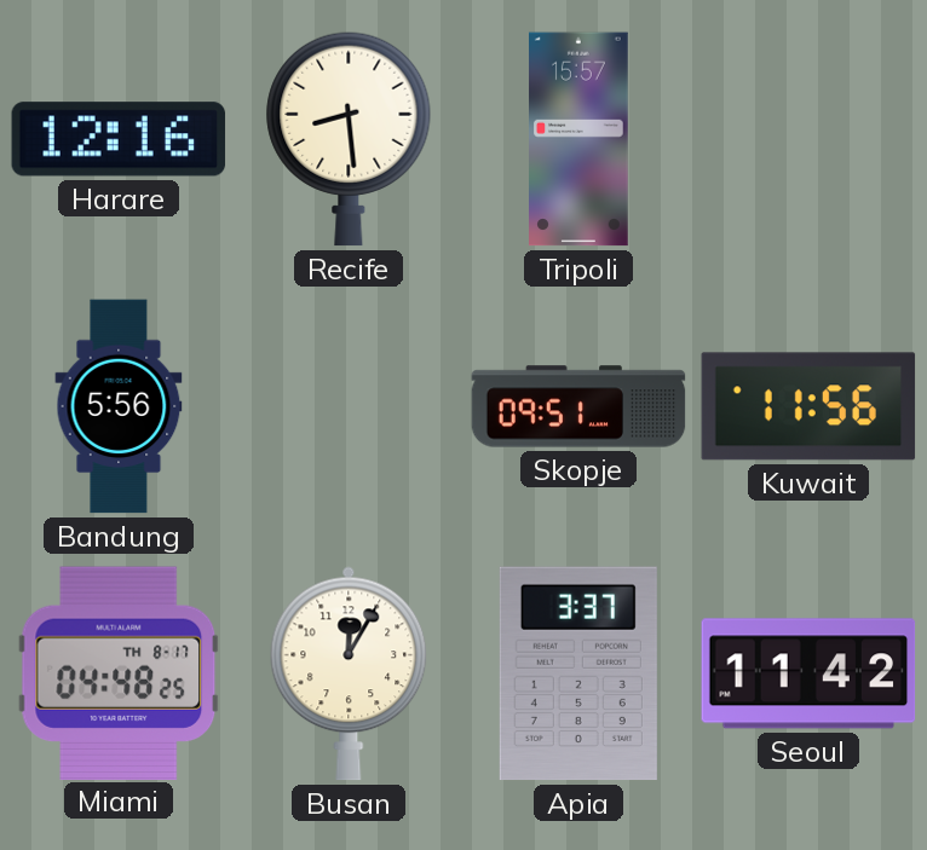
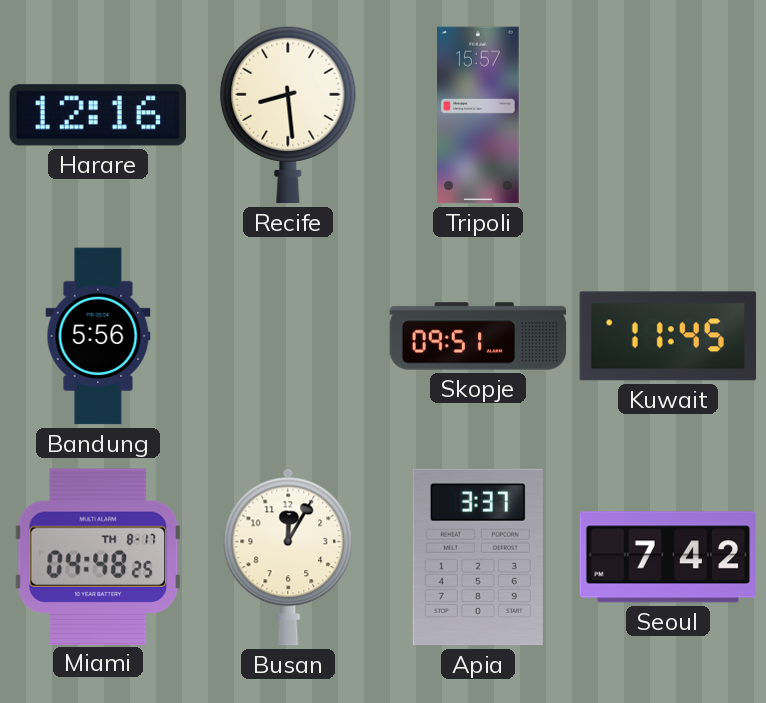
Kuwait: 11:56 -> 11:45 (668, 336)
Seoul: 11:42 -> 7:42 (668, 557)
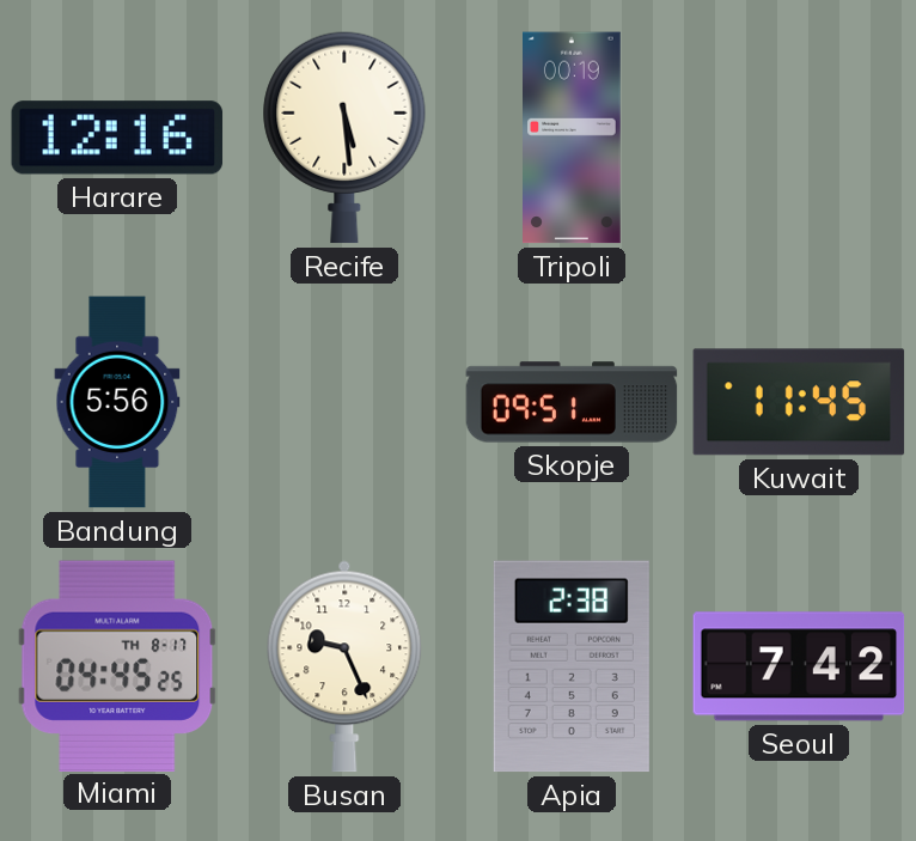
Recife: 8:29 -> 5:29 (344, 138)
Tripoli: 15:57 -> 00:19 (572, 138)
Miami: 04:48 -> 04:45 (117, 665)
Busan: 12:05 -> 9:26 (344, 666)
Apia: 3:37 -> 2:38 (572, 666)
